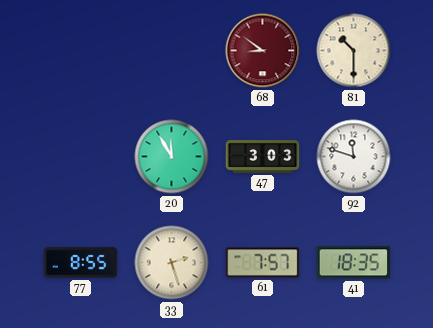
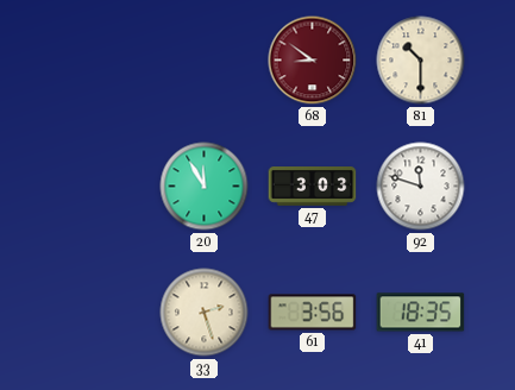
77: 8:55 -> none (81, 263)
61: 7:57 -> 3:56 (313, 313)
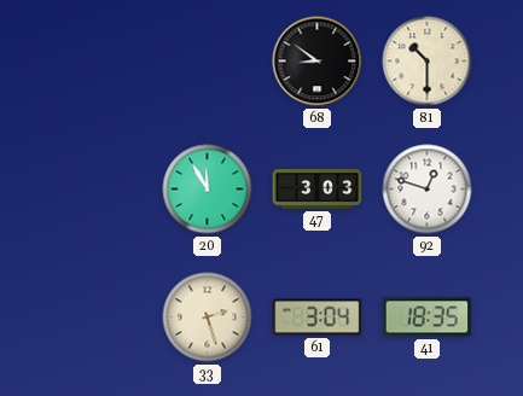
68 dial: burgundy -> black (318, 62)
92: 11:48 -> 12:48 (428, 190)
61: 3:56 -> 3:04 (318, 318)
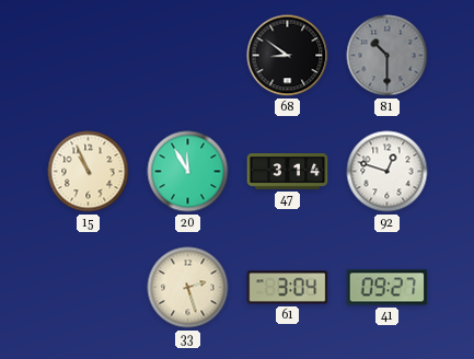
81 dial: cream -> grey (388, 56)
15: none -> 10:56 (89, 172)
47: 3:03 -> 3:14 (288, 172)
41: 18:35 -> 09:27 (388, 288)
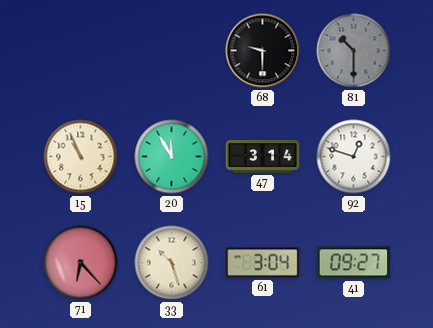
68: 8:51 -> 9:30 (263, 51)
71: none -> 6:23 (81, 263)
33: 2:27 -> 10:27 (172, 263)
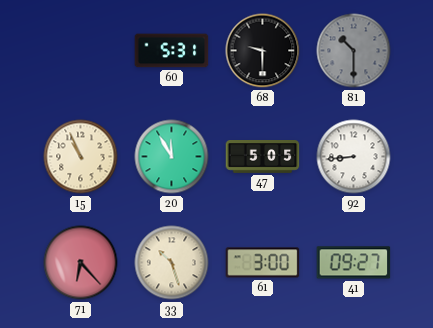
60: none -> 5:31 (172, 51)
47: 3:14 -> 5:05 (263, 157)
92: 12:48 -> 8:44 (354, 157)
61: 3:04 -> 3:00 (263, 263)
